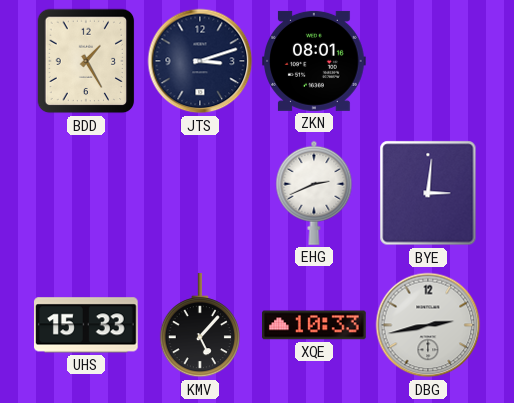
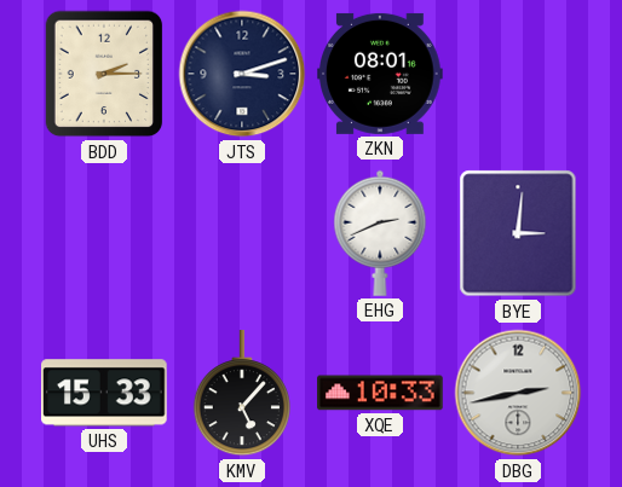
BDD: 1:25 -> 2:15 (104, 74)
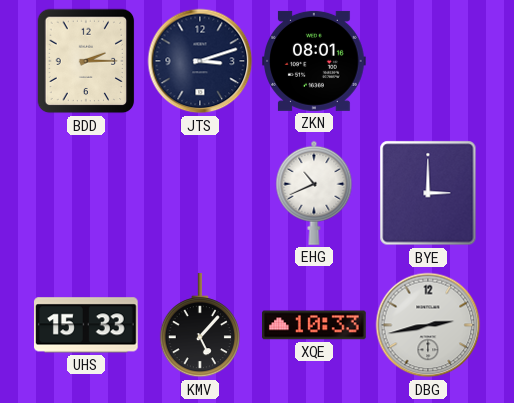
EHG: 2:41 -> 10:41 (314, 193)
BYE: 3:01 -> 3:00 (428, 193)
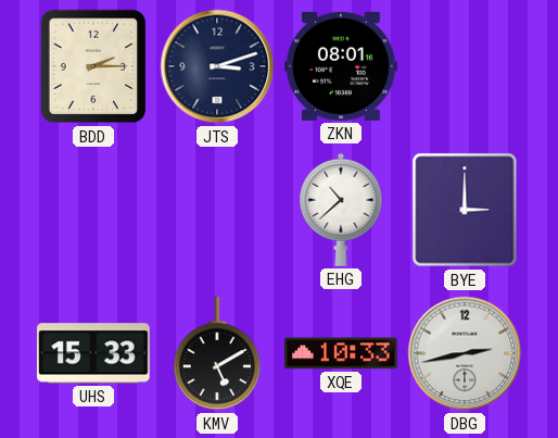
EHG: 10:41 -> 10:38 (341, 210)
KMV: 5:07 -> 5:10 (217, 354)
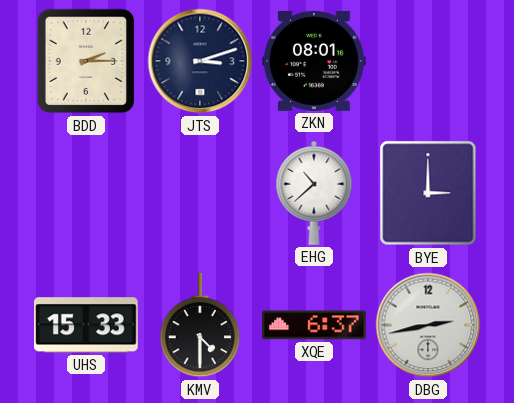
KMV: 5:10 -> 4:30 (200, 326)
XQE: 10:33 -> 6:37 (314, 325)
